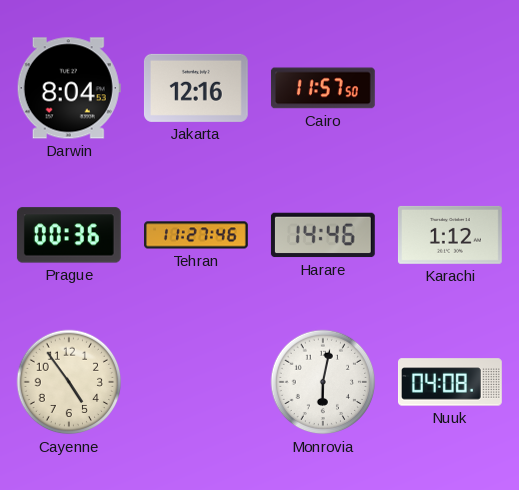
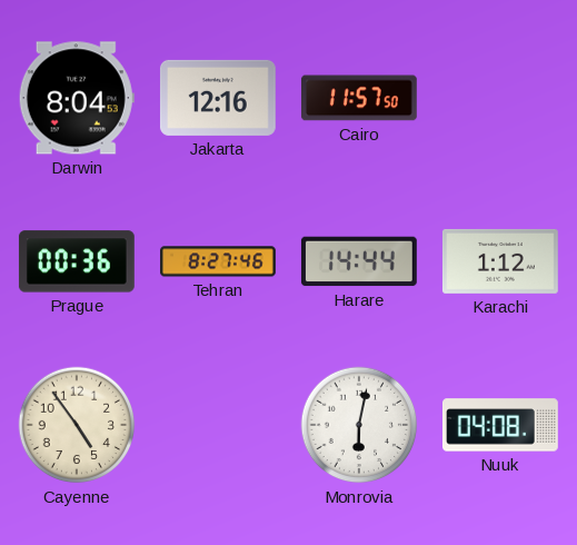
Tehran: 11:27 -> 8:27 (219, 261)
Harare: 14:46 -> 14:44 (359, 261)
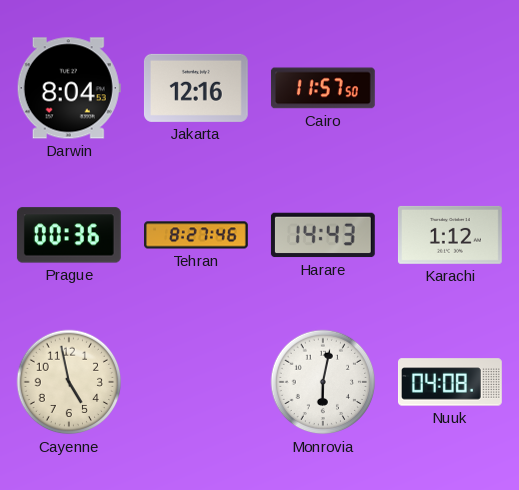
Harare: 14:44 -> 14:43 (323, 235)
Cayenne: 4:54 -> 4:58 (69, 382)
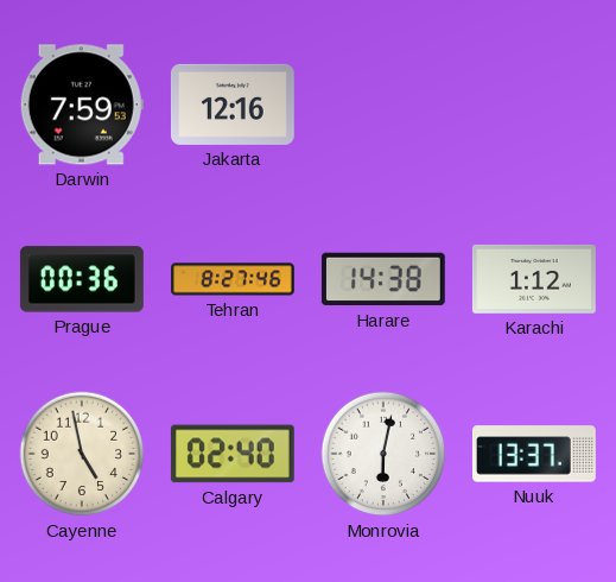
Darwin: 8:04 -> 7:59 (82, 105)
Cairo: 11:57 -> none (323, 88)
Harare: 14:43 -> 14:38 (383, 279)
Calgary: none -> 02:40 (233, 454)
Nuuk: 04:08 -> 13:37 (535, 454)
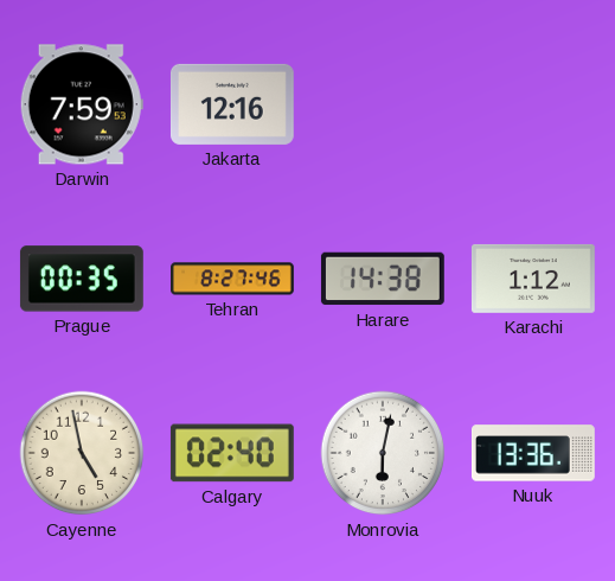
Prague: 00:36 -> 00:35 (82, 279)
Nuuk: 13:37 -> 13:36 (534, 453)
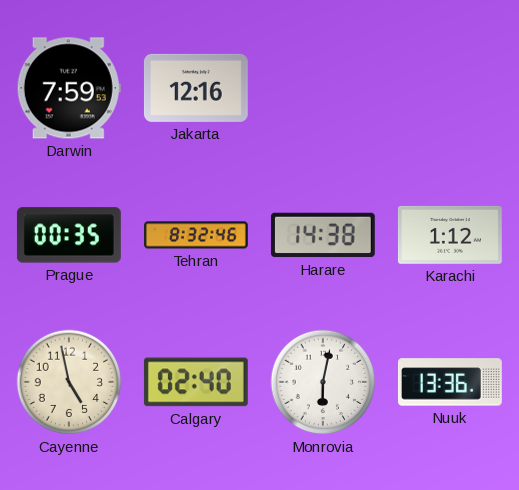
Tehran: 8:27 -> 8:32 (197, 235)
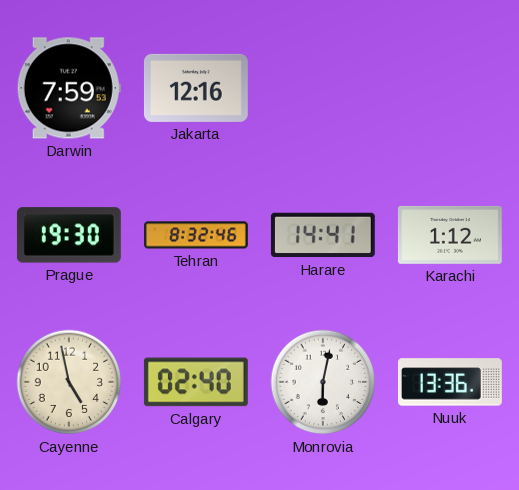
Prague: 00:35 -> 19:30 (69, 235)
Harare: 14:38 -> 14:41 (323, 235)
